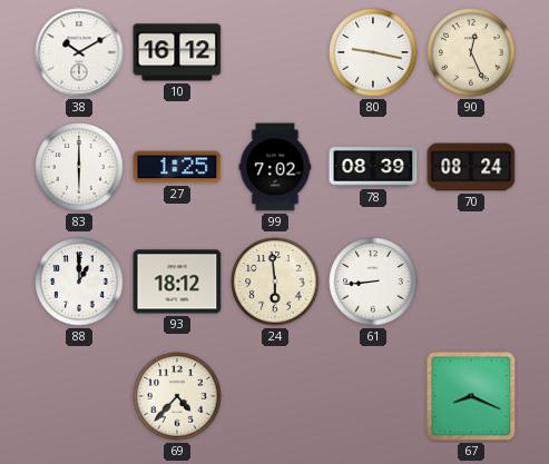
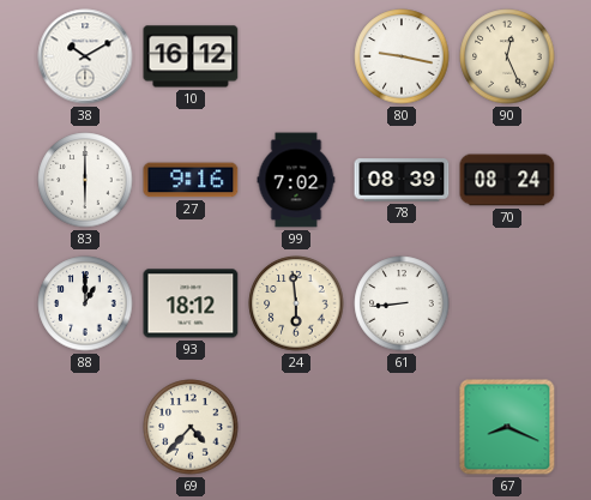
27: 1:25 -> 9:16 (191, 180)
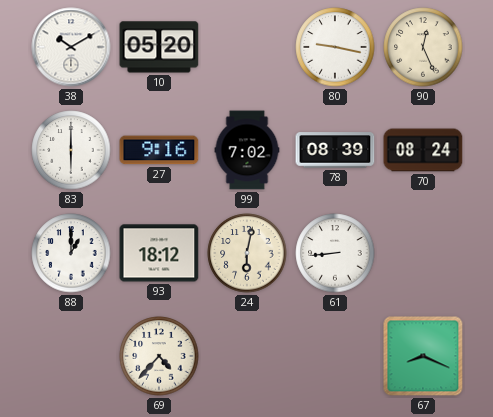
10: 16:12 -> 05:20 (159, 47)
24: 5:59 -> 6:02 (247, 253)
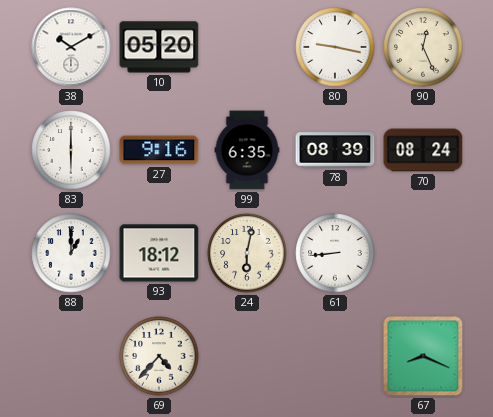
99: 7:02 -> 6:35 (247, 150)
